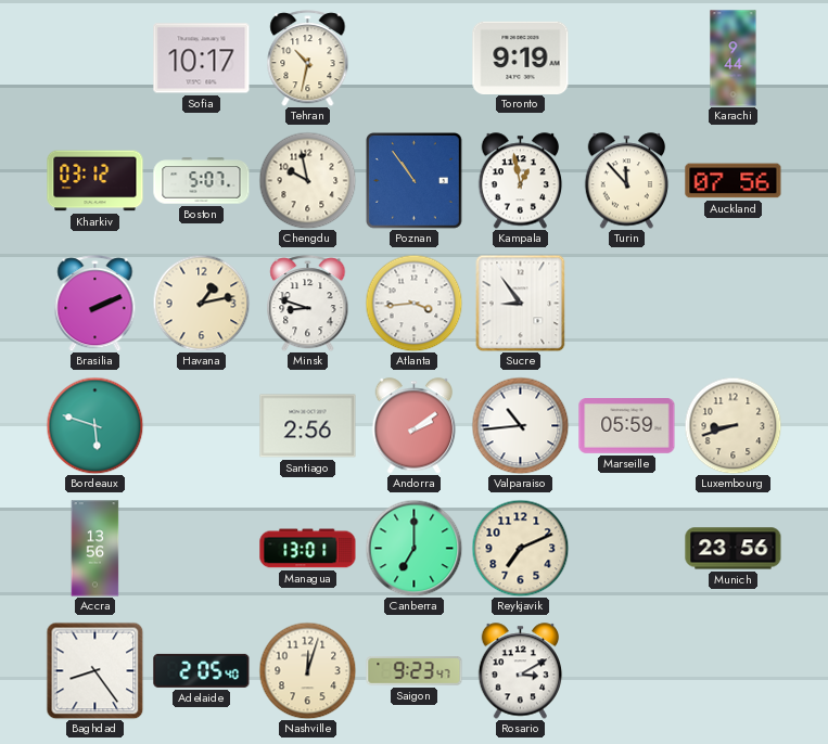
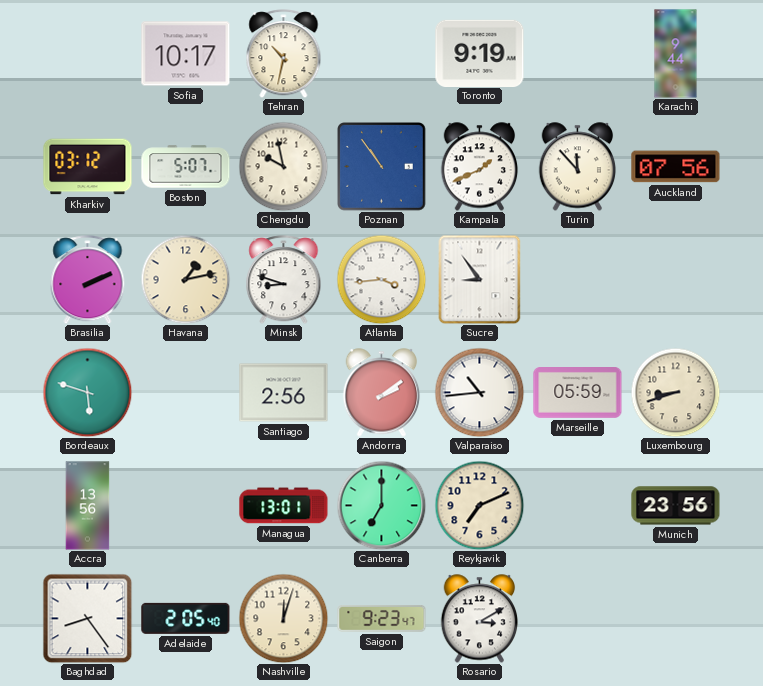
Kampala: 12:58 -> 1:41 (480, 167)
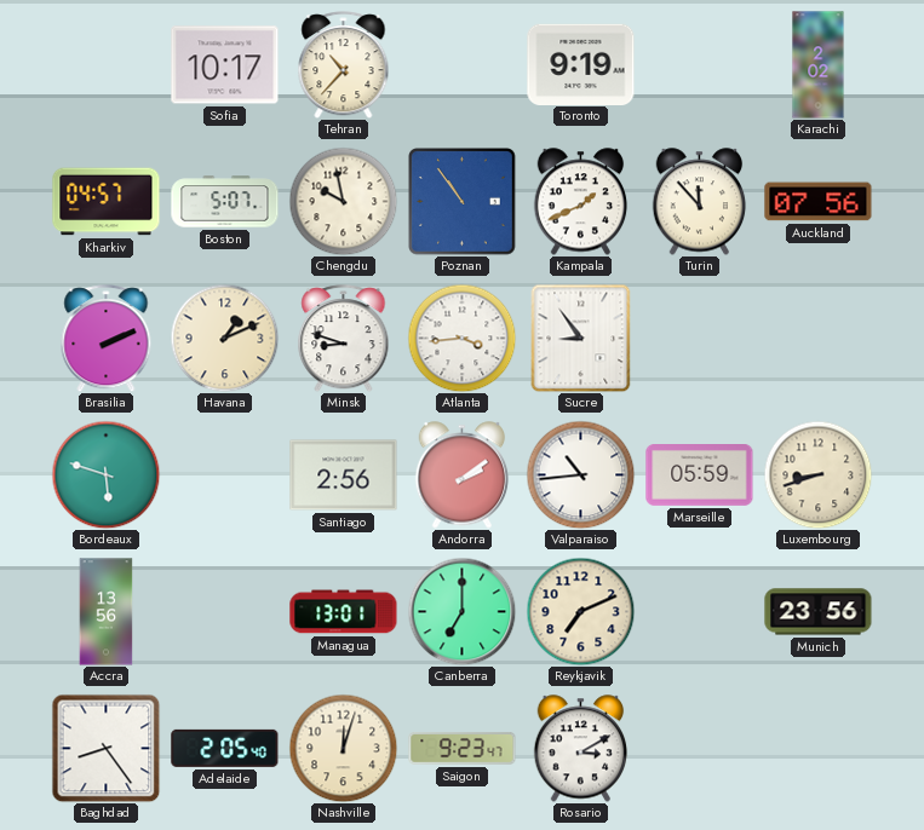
Tehran: 10:32 -> 10:37 (344, 65)
Karachi: 9:44 -> 2:02 (819, 65)
Kharkiv: 03:12 -> 04:57 (107, 202)
Havana: 1:13 -> 1:11 (224, 338)
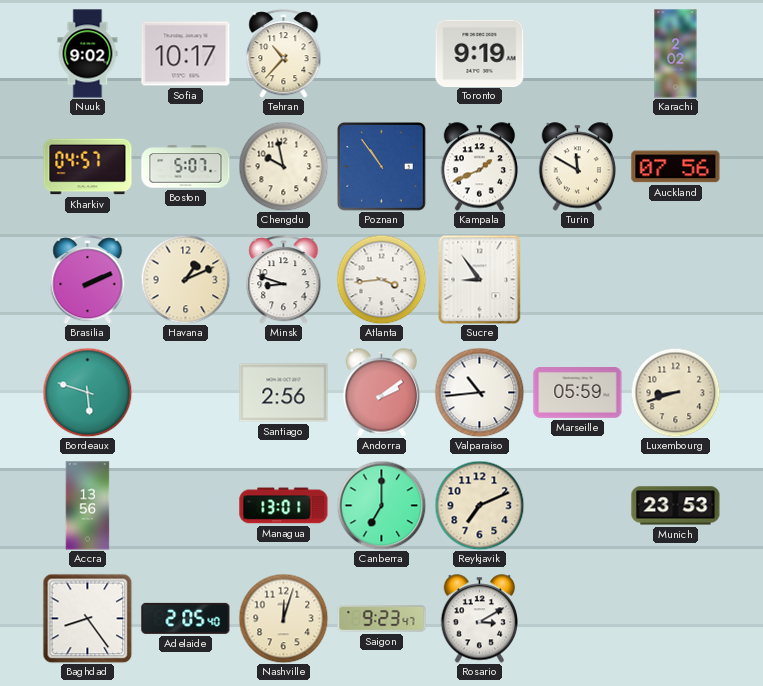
Nuuk: none -> 9:02 (88, 54)
Turin: 11:53 -> 11:50 (578, 167)
Munich: 23:56 -> 23:53 (676, 506)
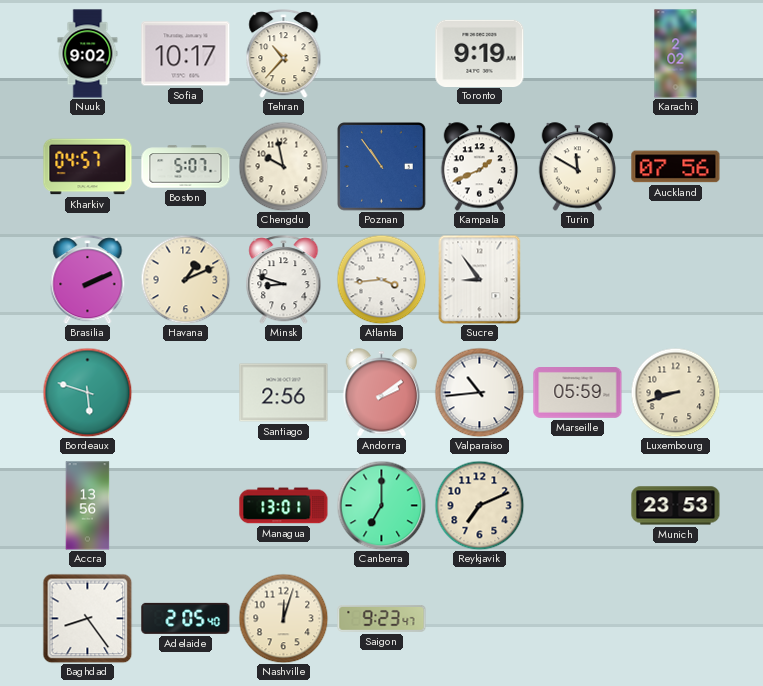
Rosario: 3:10 -> none (480, 619)
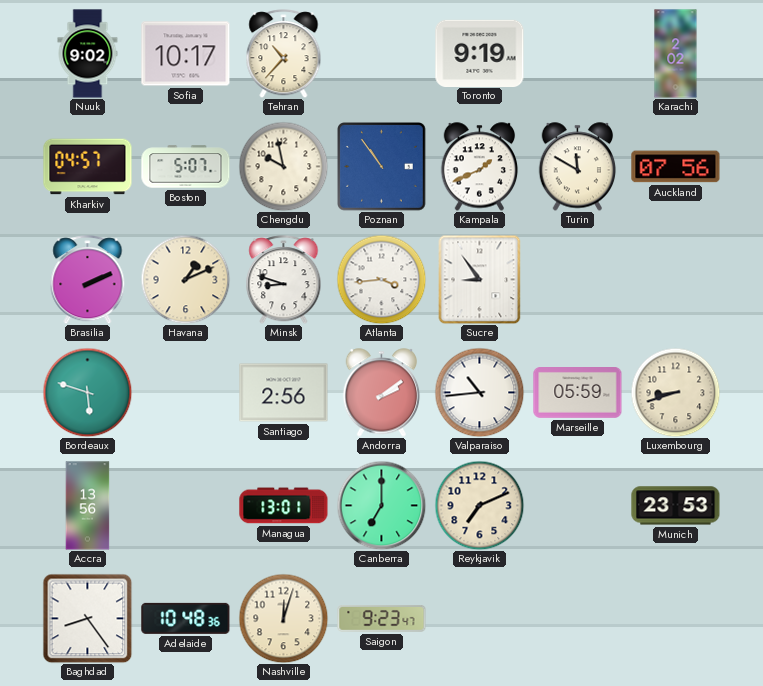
Adelaide: 2:05 -> 10:48 (186, 618)
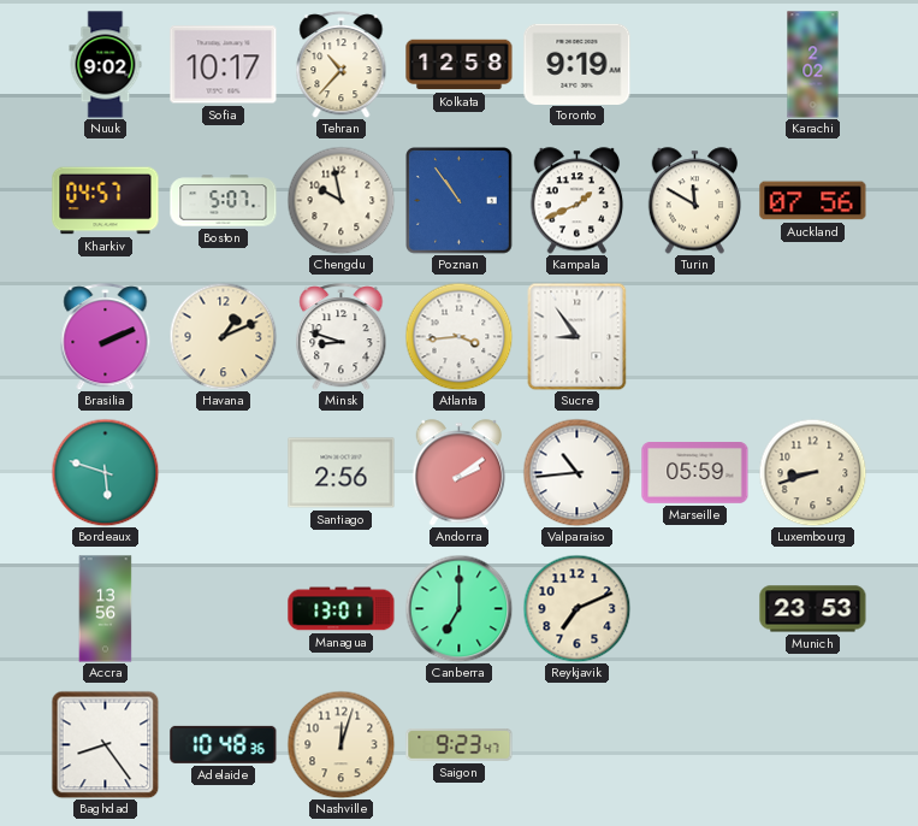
Kolkata: none -> 12:58 (460, 65)
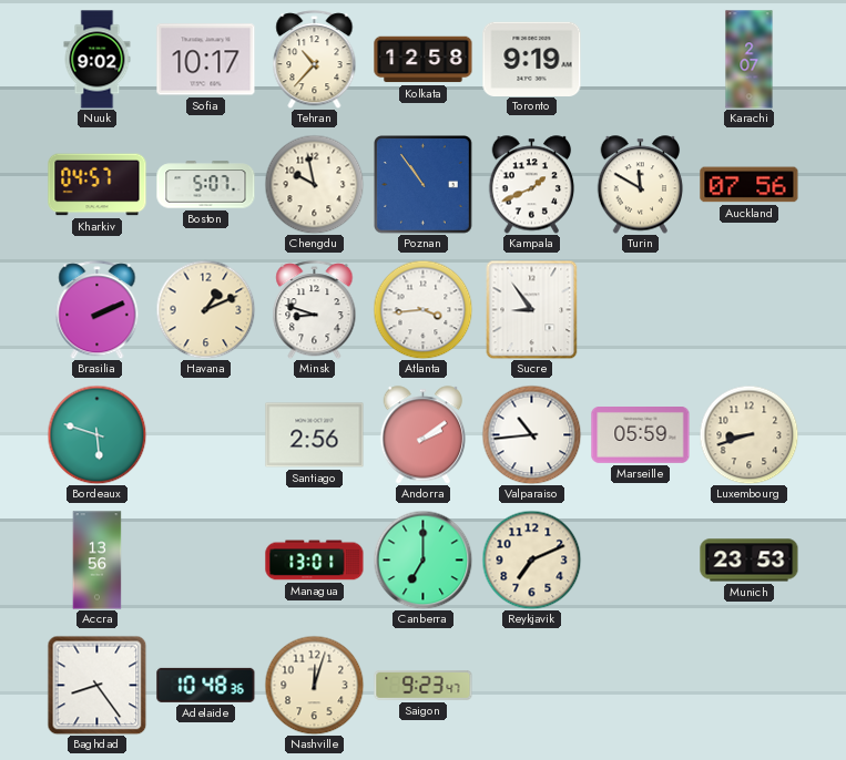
Karachi: 2:02 -> 2:07 (750, 60)
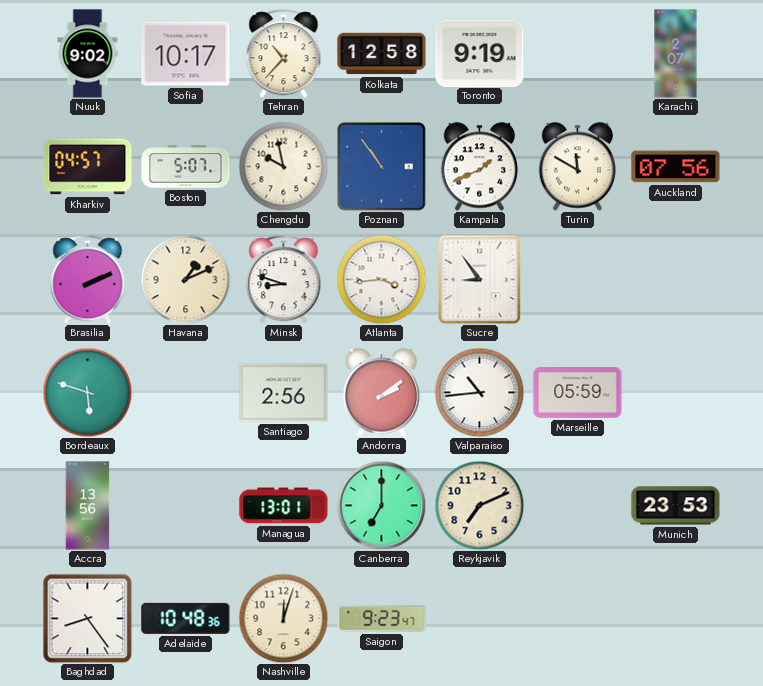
Luxembourg: 8:42 -> none (748, 434)
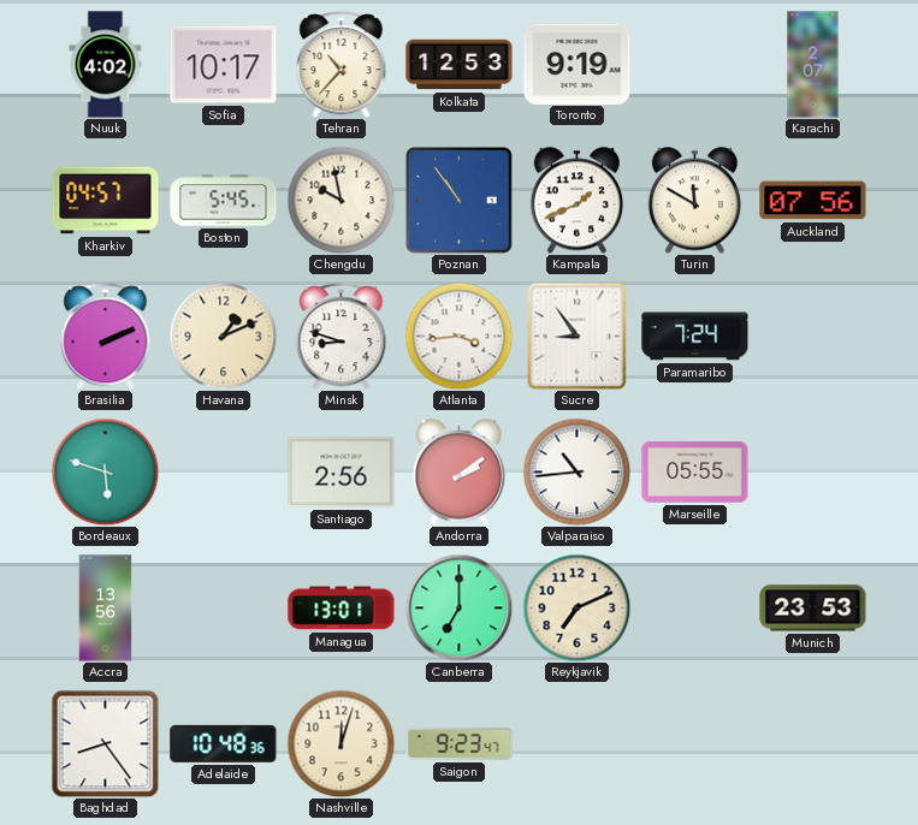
Nuuk: 9:02 -> 4:02 (106, 65)
Kolkata: 12:58 -> 12:53 (460, 65)
Boston: 5:07 -> 5:45 (224, 201)
Paramaribo: none -> 7:24 (695, 337)
Marseille: 05:59 -> 05:55 (695, 473)
